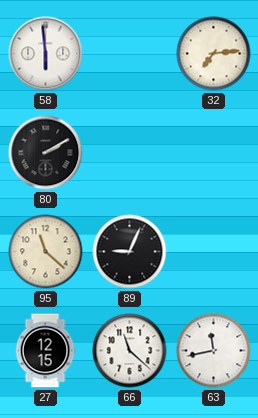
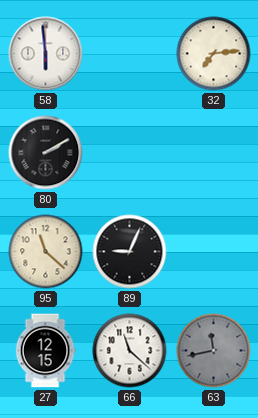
63 dial: white -> grey (214, 351)
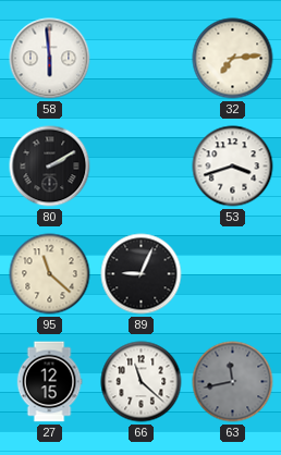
53: none -> 3:42 (233, 167)
